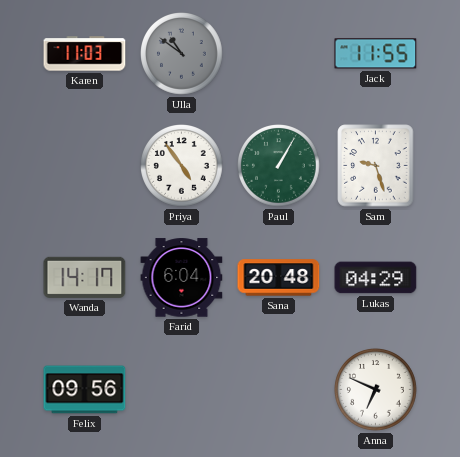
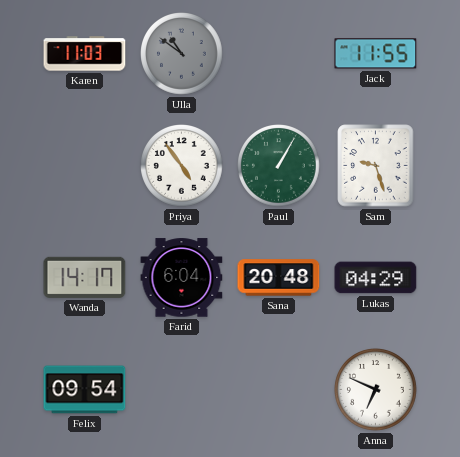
Felix: 09:56 -> 09:54 (85, 390)
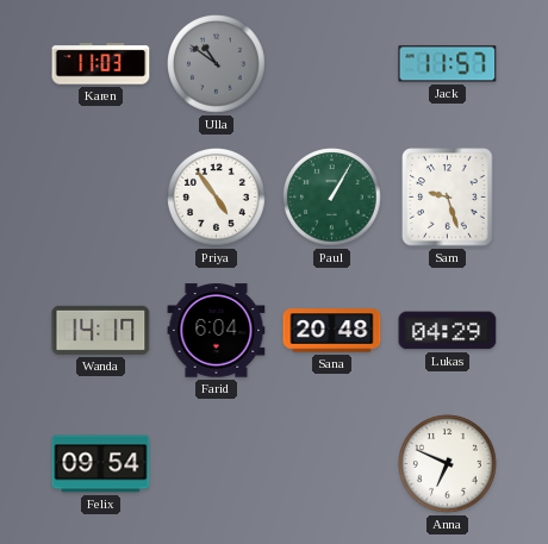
Jack: 11:55 -> 11:57 (448, 64)
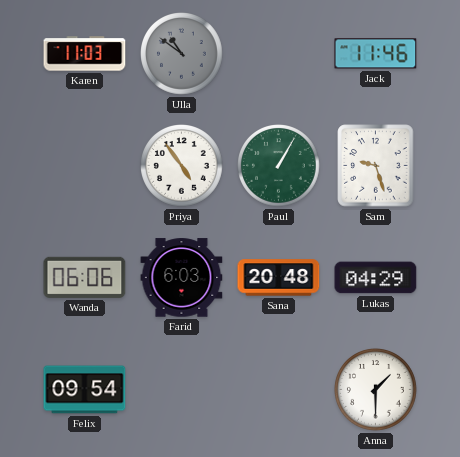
Jack: 11:57 -> 11:46 (376, 54)
Wanda: 14:17 -> 06:06 (85, 277)
Farid: 6:04 -> 6:03 (182, 278)
Anna: 6:49 -> 1:30 (376, 390)
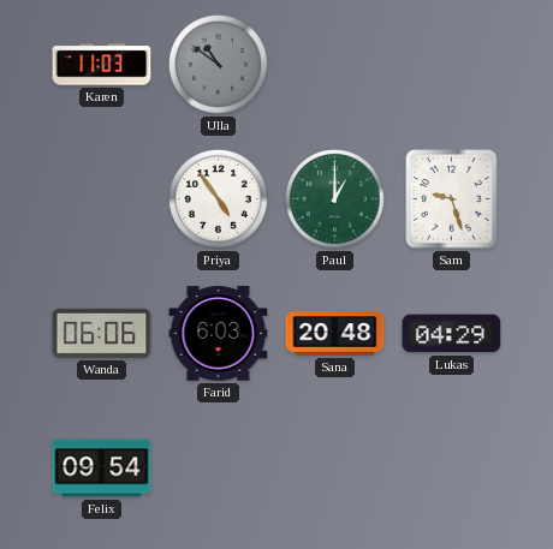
Jack: 11:46 -> none (376, 54)
Paul: 1:05 -> 1:00 (335, 199)
Anna: 1:30 -> none (376, 390)
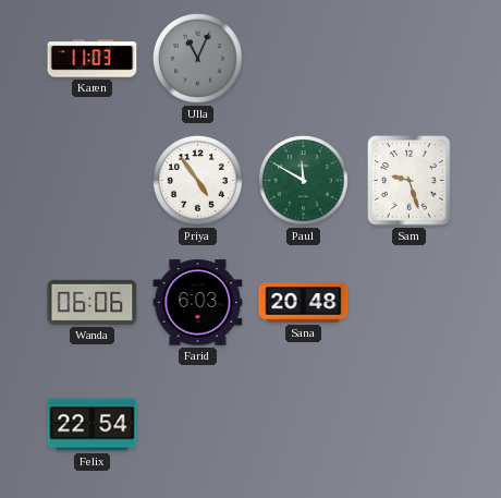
Ulla: 10:51 -> 11:04 (198, 59)
Paul: 1:00 -> 11:50 (304, 181)
Lukas: 04:29 -> none (452, 334)
Felix: 09:54 -> 22:54 (93, 425)
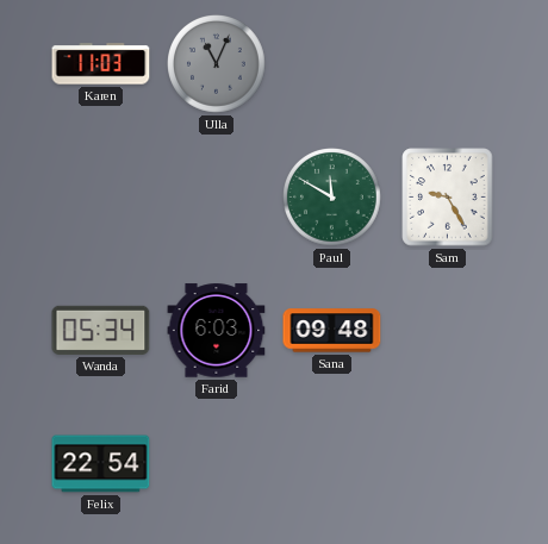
Priya: 4:54 -> none (198, 181)
Sam: 9:27 -> 9:25 (448, 198)
Wanda: 06:06 -> 05:34 (101, 330)
Sana: 20:48 -> 09:48 (332, 331)
